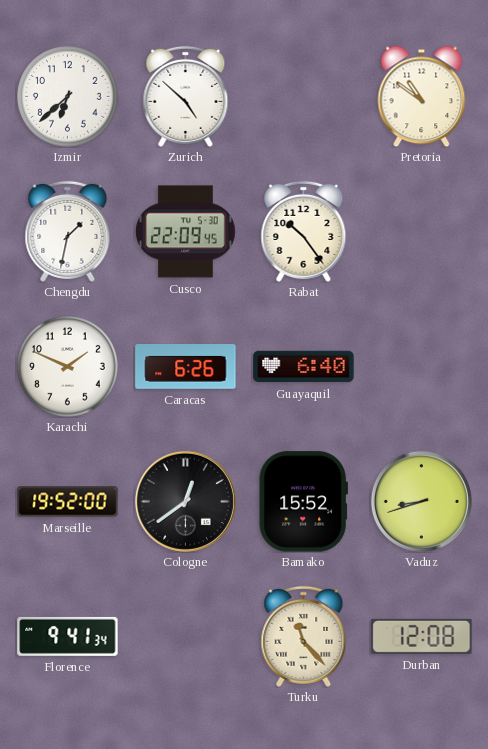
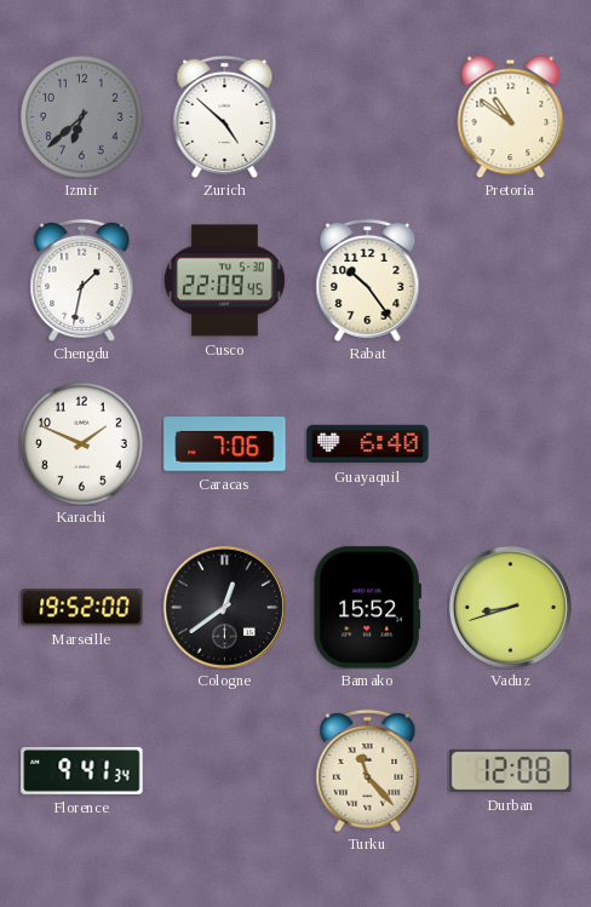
Izmir dial: white -> grey (82, 117)
Caracas: 6:26 -> 7:06 (225, 444)
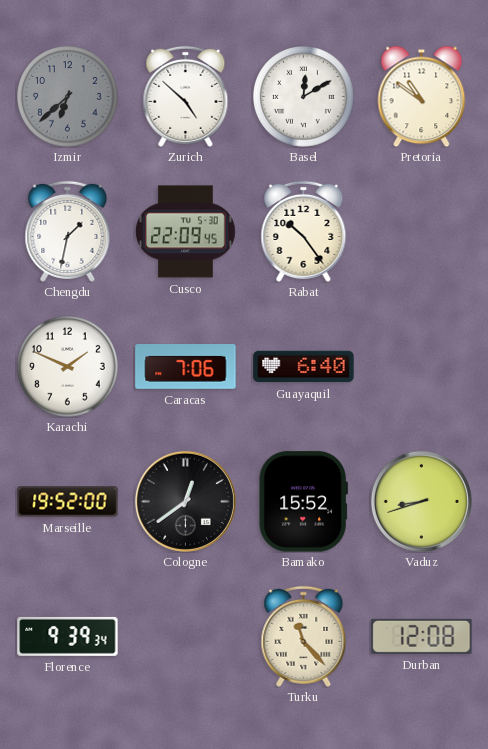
Basel: none -> 12:10 (304, 97)
Florence: 9:41 -> 9:39 (68, 636)
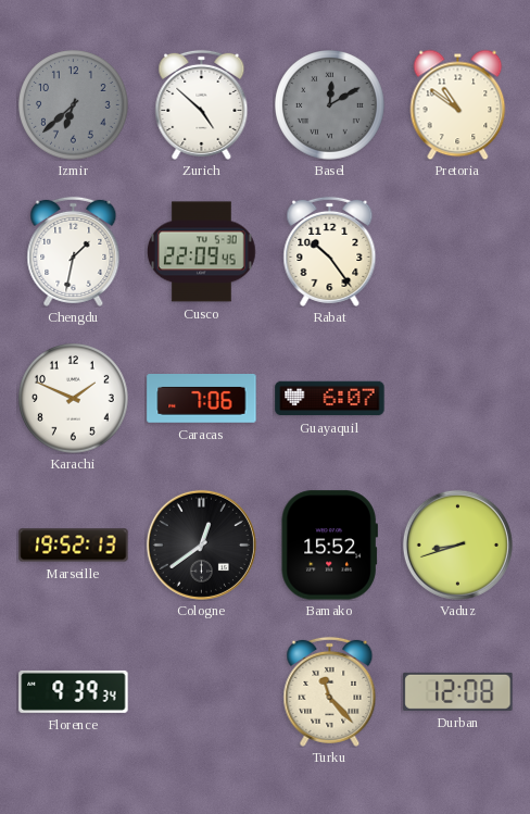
Basel dial: white -> grey (330, 105)
Guayaquil: 6:40 -> 6:07 (330, 399)
Marseille: 19:52:00 -> 19:52:13 (74, 546)
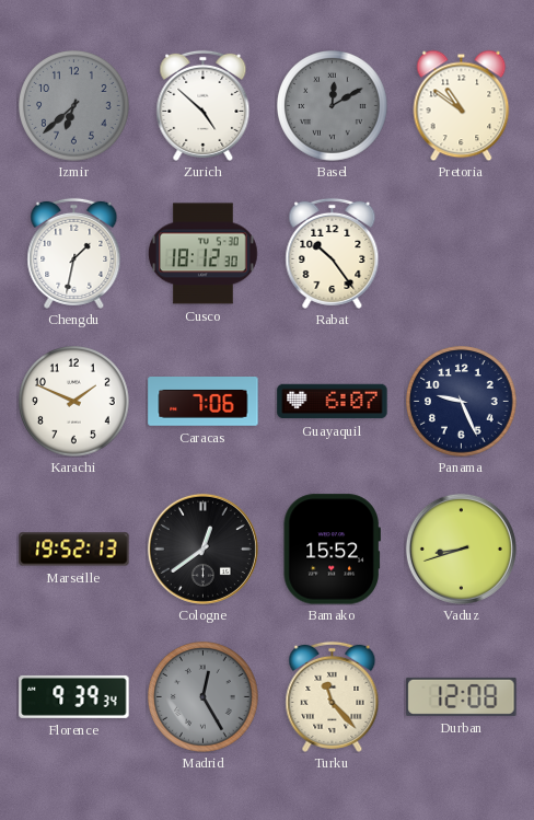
Cusco: 22:09 -> 18:12 (204, 254)
Panama: none -> 9:26 (462, 402)
Madrid: none -> 12:25 (204, 697)
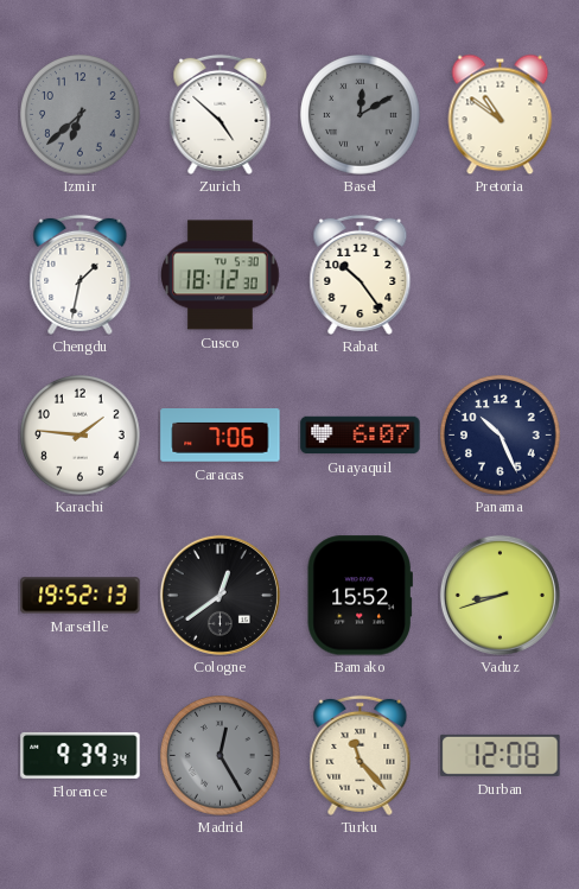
Karachi: 1:49 -> 1:46 (81, 436)
Panama: 9:26 -> 10:26 (501, 436)
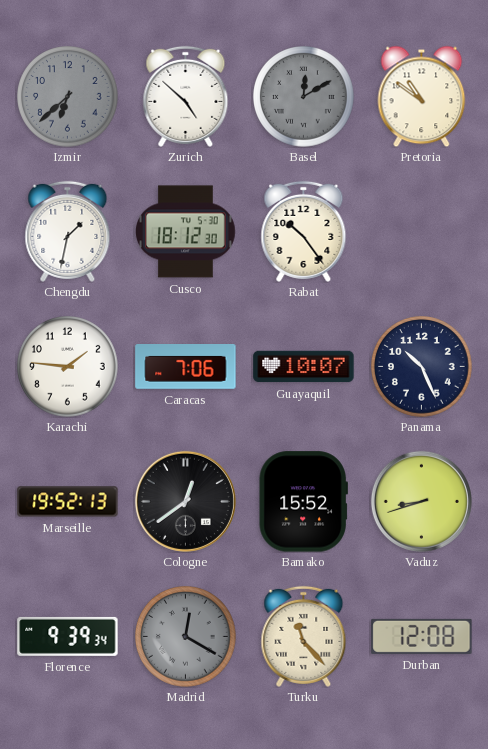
Guayaquil: 6:07 -> 10:07 (304, 367)
Madrid: 12:25 -> 12:20 (186, 637)
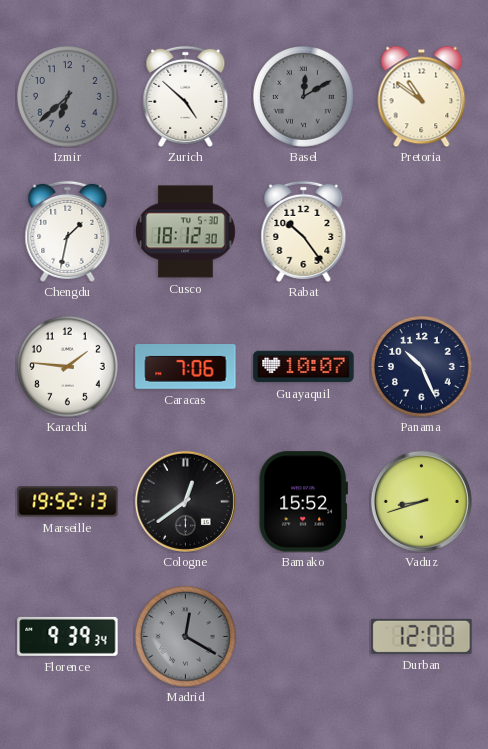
Turku: 11:23 -> none (304, 636)
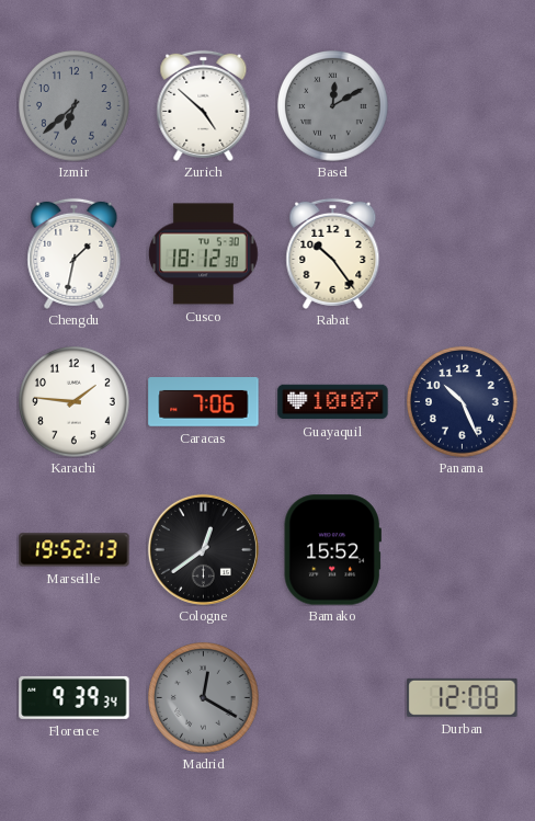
Pretoria: 10:51 -> none (422, 96)
Vaduz: 8:42 -> none (421, 501)
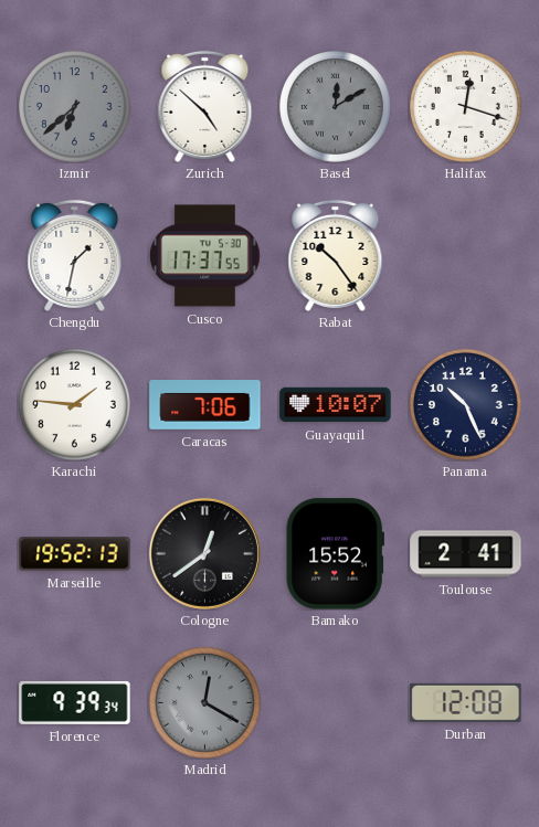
Halifax: none -> 12:18 (466, 107)
Cusco: 18:12 -> 17:37 (205, 256)
Toulouse: none -> 2:41 (466, 554)
